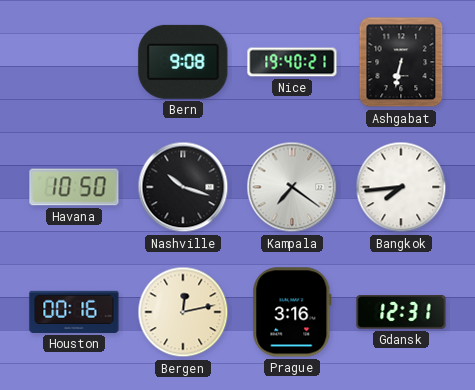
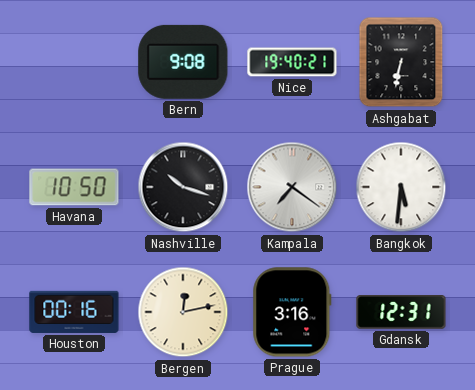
Bangkok: 7:44 -> 5:31 (401, 187)
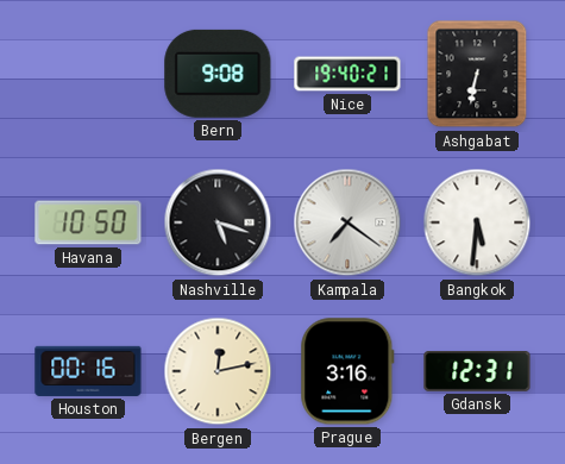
Nashville: 10:18 -> 5:18 (218, 222)
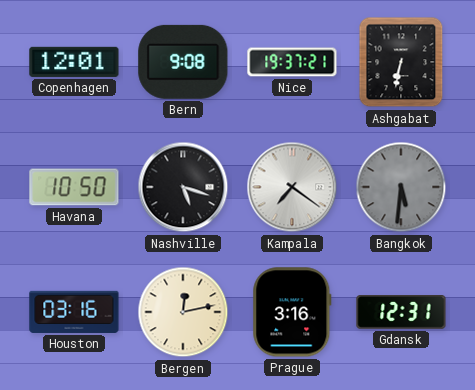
Copenhagen: none -> 12:01 (74, 62)
Nice: 19:40 -> 19:37 (292, 62)
Bangkok dial: white -> grey (401, 187)
Houston: 00:16 -> 03:16 (74, 312)
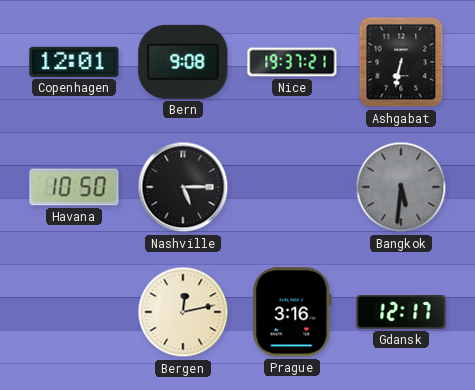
Nashville: 5:18 -> 5:15 (183, 187)
Kampala: 7:21 -> none (292, 187)
Houston: 03:16 -> none (74, 312)
Gdansk: 12:31 -> 12:17 (401, 313)
